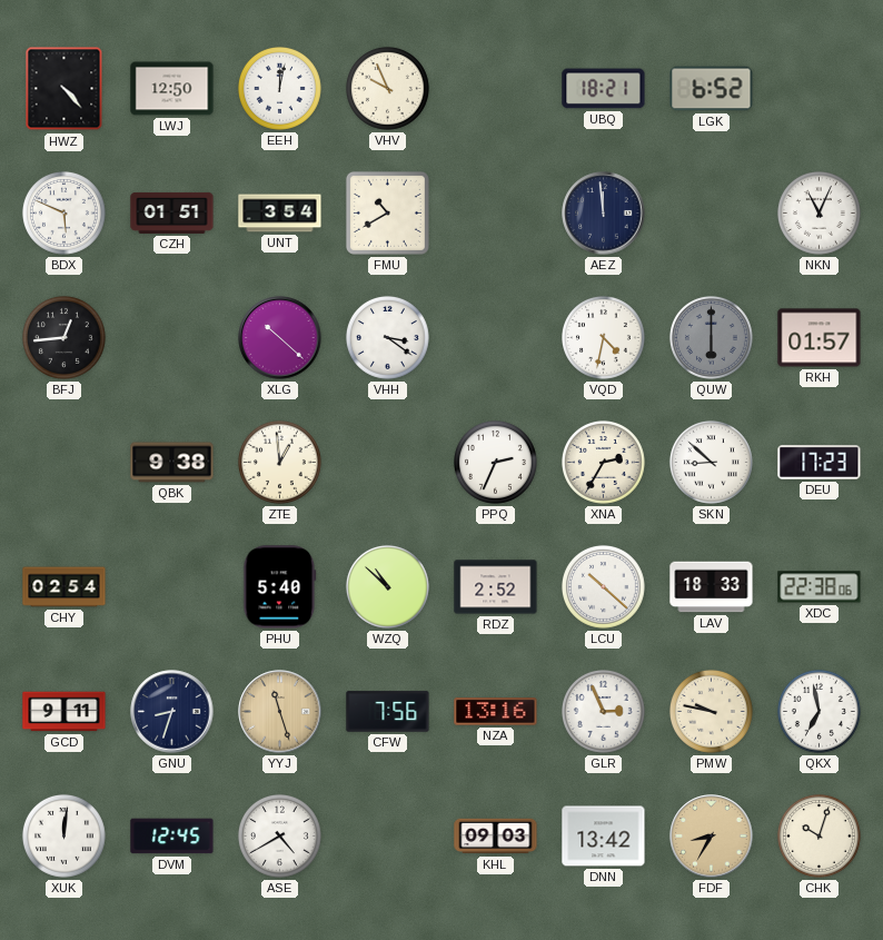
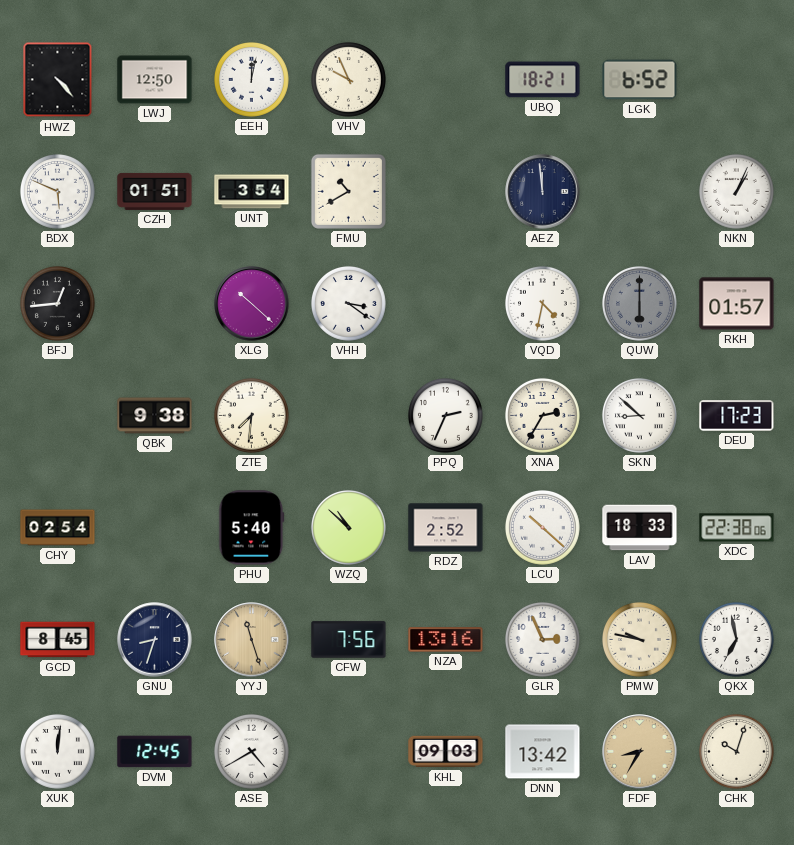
NKN: 11:04 -> 1:04 (736, 191)
ZTE: 12:59 -> 7:31 (251, 415)
GCD: 9:11 -> 8:45 (58, 640)
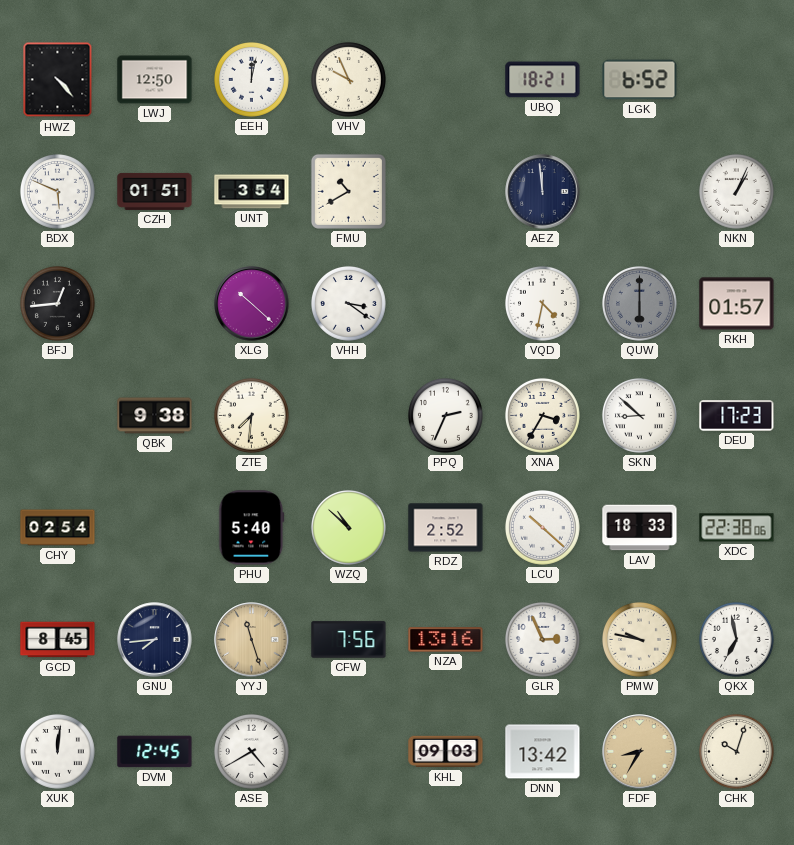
XNA: 2:35 -> 3:35 (542, 415)
GNU: 8:33 -> 7:44 (155, 640)
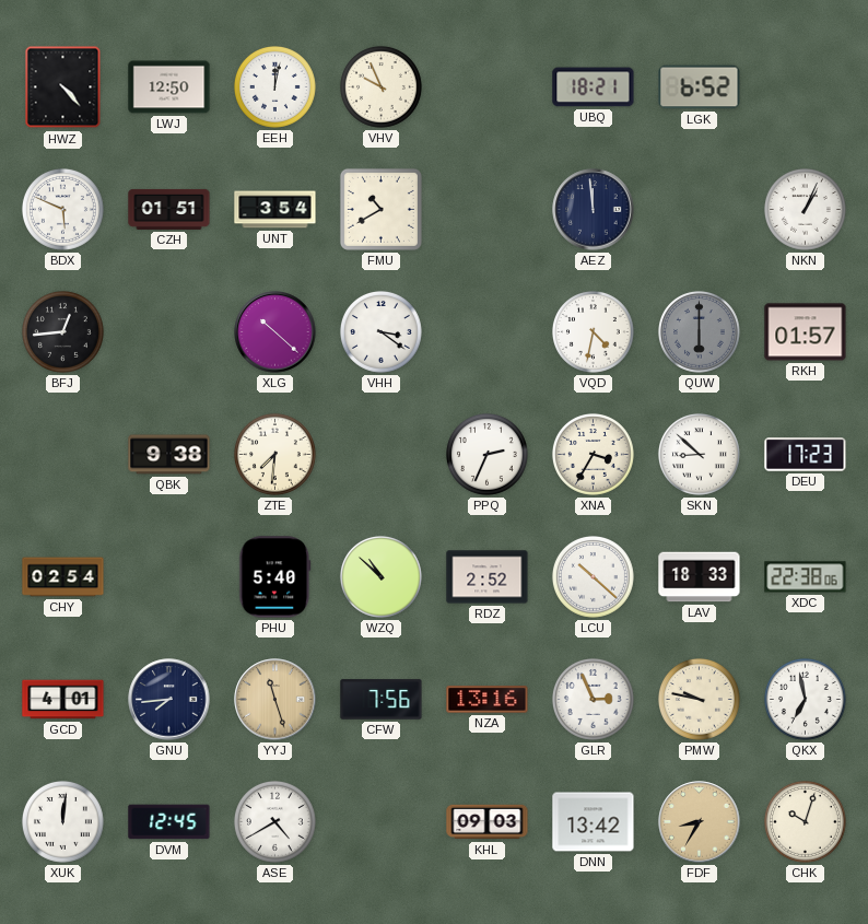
GCD: 8:45 -> 4:01 (63, 700)
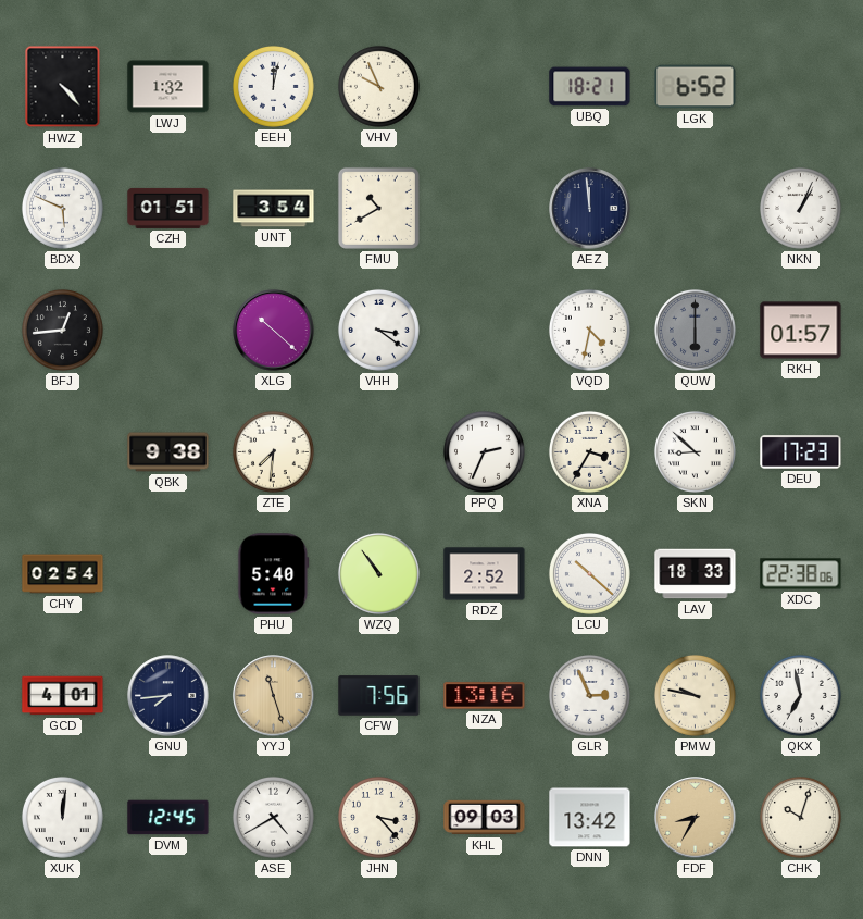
LWJ: 12:50 -> 1:32 (168, 87)
WZQ: 10:52 -> 10:54 (378, 573)
JHN: none -> 3:23 (378, 817)
